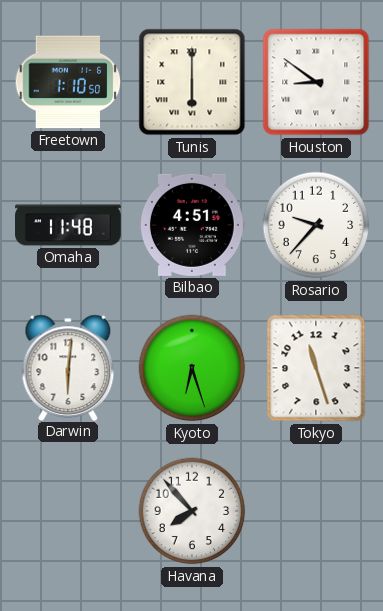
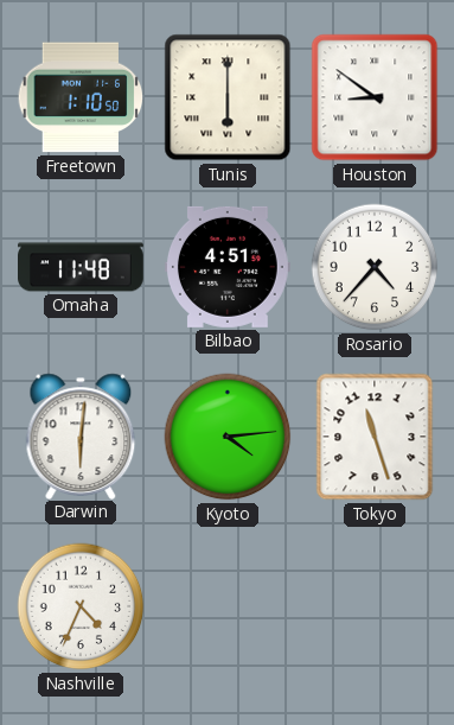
Rosario: 9:37 -> 4:37 (375, 267)
Kyoto: 6:27 -> 4:14 (228, 437)
Nashville: none -> 4:34 (81, 606)
Havana: 7:53 -> none (192, 511)
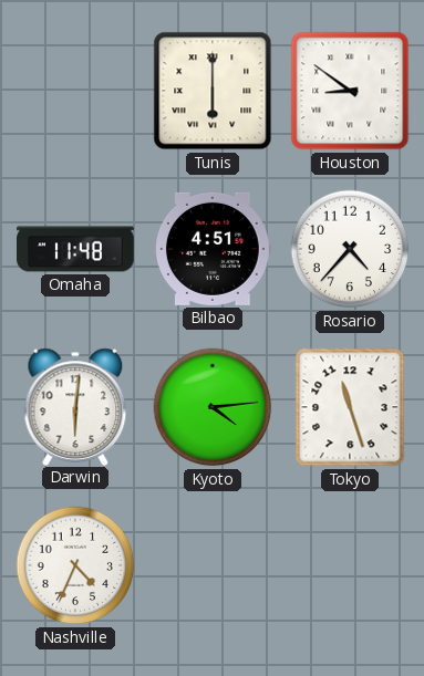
Freetown: 1:10 -> none (81, 97)
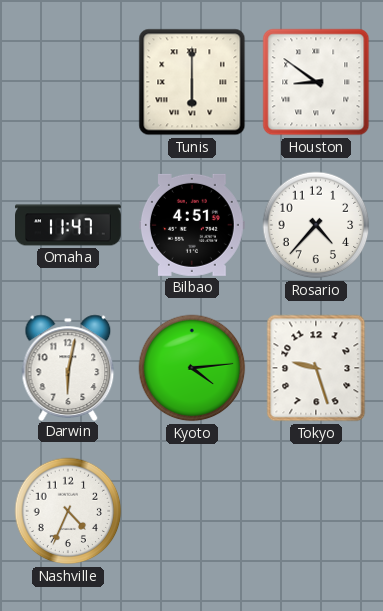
Omaha: 11:48 -> 11:47 (69, 225)
Darwin: 6:01 -> 6:02 (68, 367)
Tokyo: 11:27 -> 9:27 (316, 368)
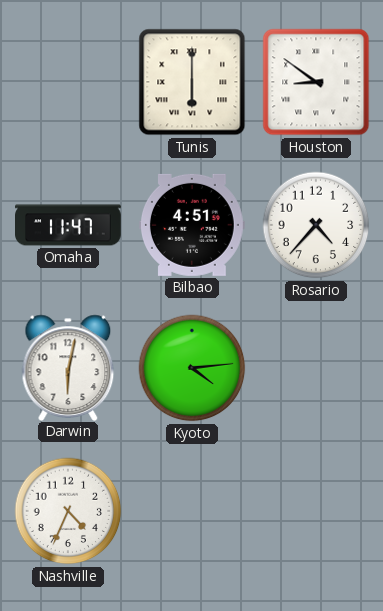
Tokyo: 9:27 -> none (316, 368)
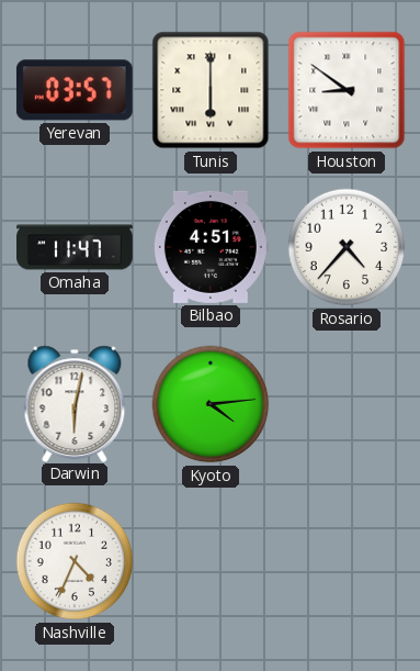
Yerevan: none -> 03:57 (75, 90)
